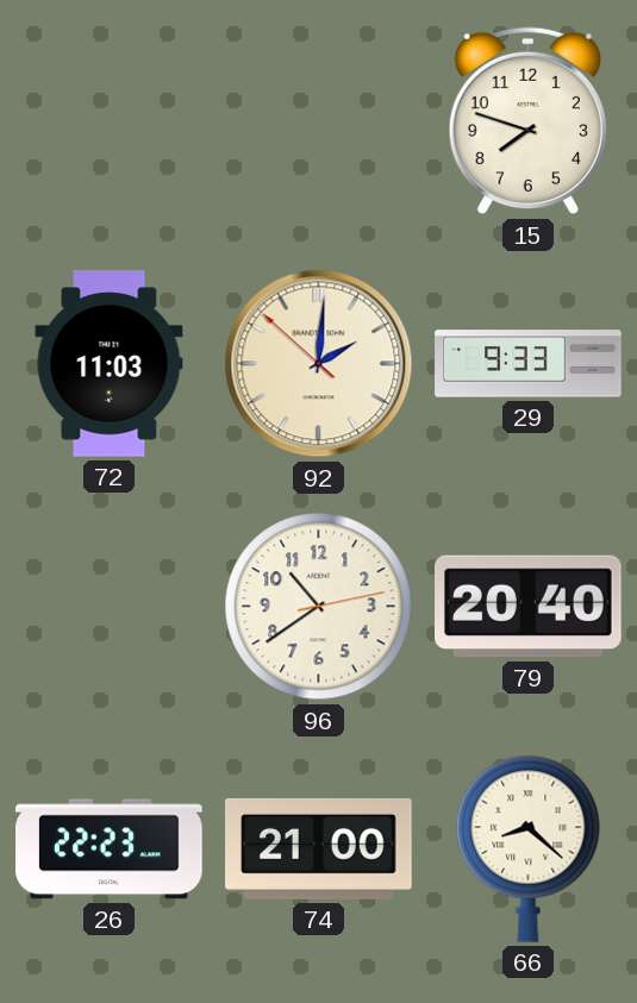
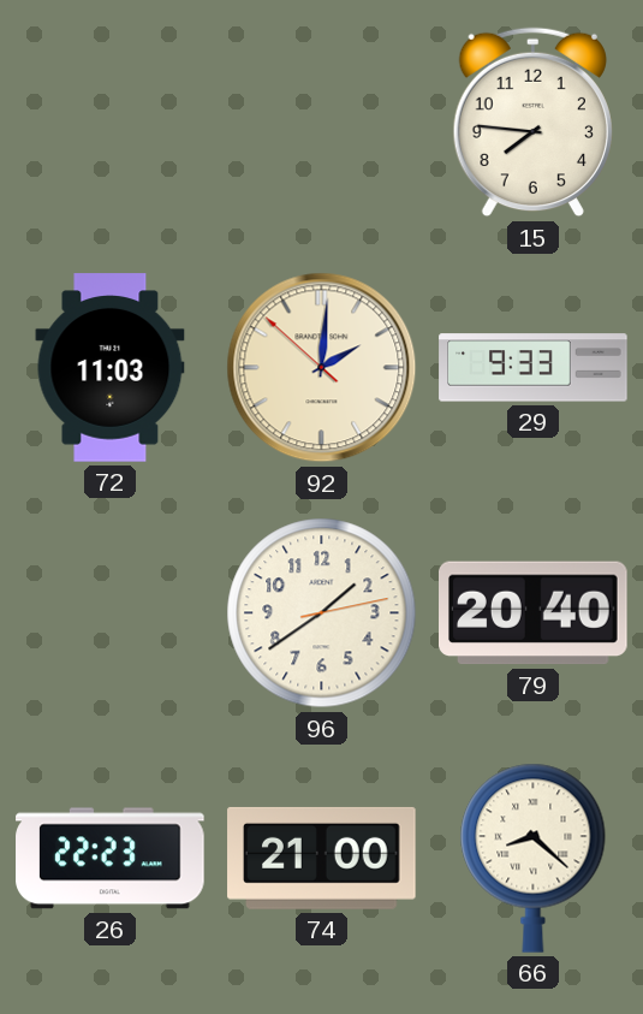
15: 7:48 -> 7:46 (532, 123)
96: 10:39 -> 1:39 (322, 613)
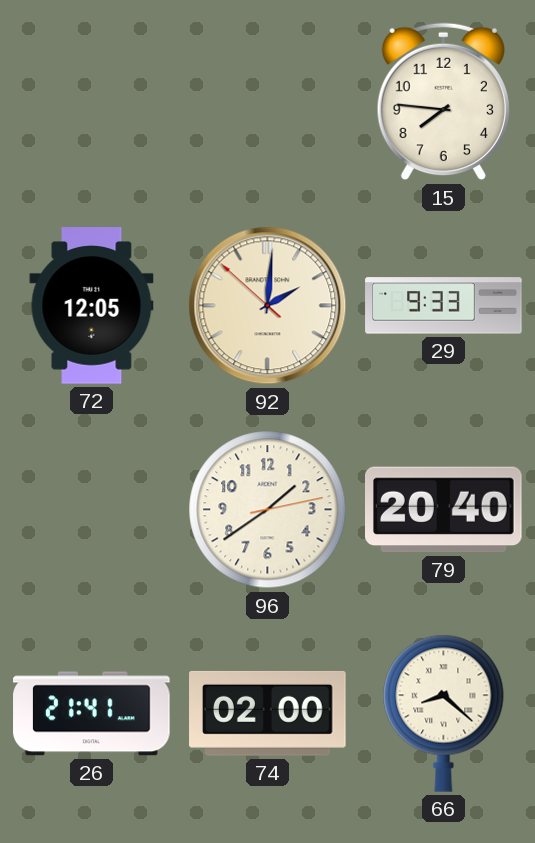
72: 11:03 -> 12:05 (92, 306)
26: 22:23 -> 21:41 (92, 714)
74: 21:00 -> 02:00 (268, 713)
